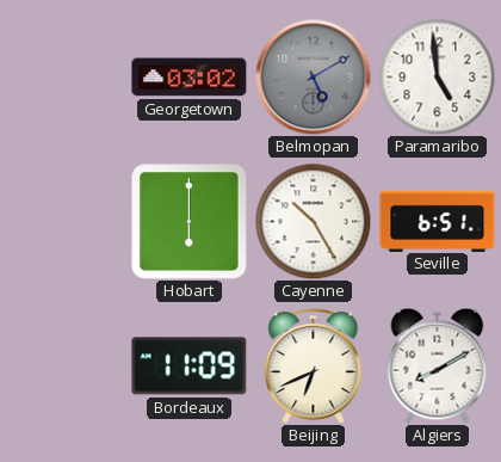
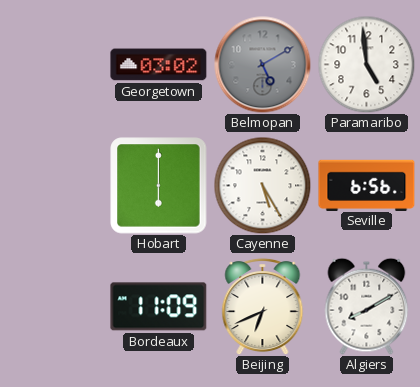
Cayenne: 10:25 -> 5:25 (262, 185)
Seville: 6:51 -> 6:56 (367, 185)
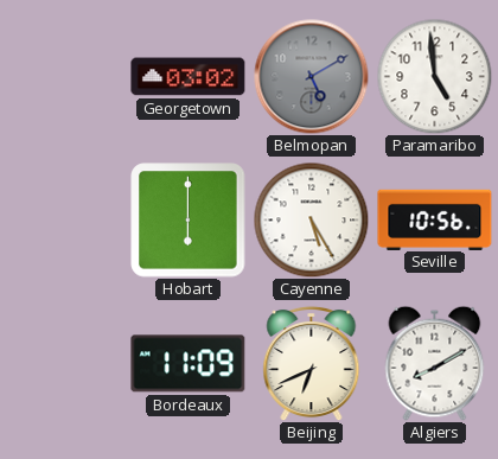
Seville: 6:56 -> 10:56 (435, 219)
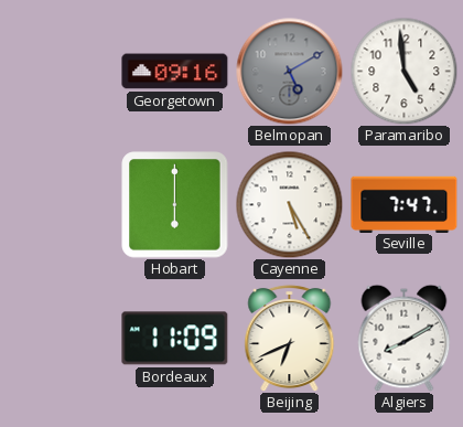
Georgetown: 03:02 -> 09:16 (175, 72)
Seville: 10:56 -> 7:47 (405, 204)
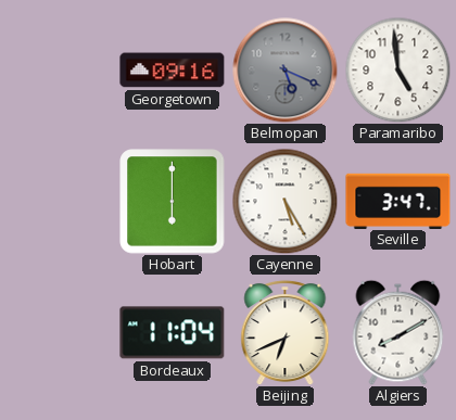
Belmopan: 5:10 -> 5:19 (286, 71)
Seville: 7:47 -> 3:47 (398, 201)
Bordeaux: 11:09 -> 11:04 (173, 333)
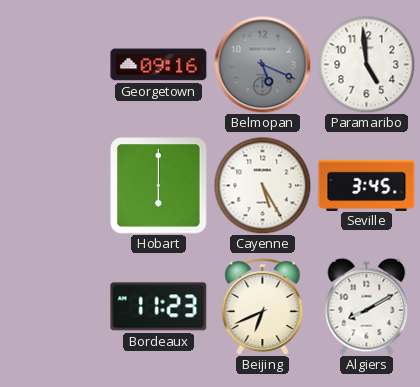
Seville: 3:47 -> 3:45 (367, 185)
Bordeaux: 11:04 -> 11:23 (159, 307)
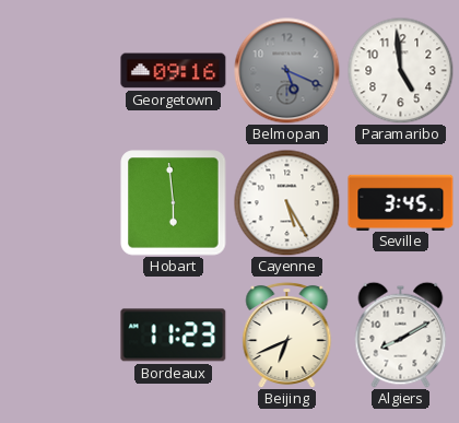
Hobart: 6:00 -> 5:59 (174, 203)
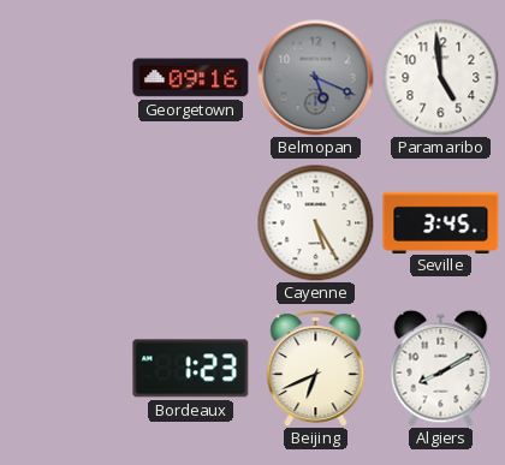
Hobart: 5:59 -> none (174, 203)
Bordeaux: 11:23 -> 1:23 (191, 369)
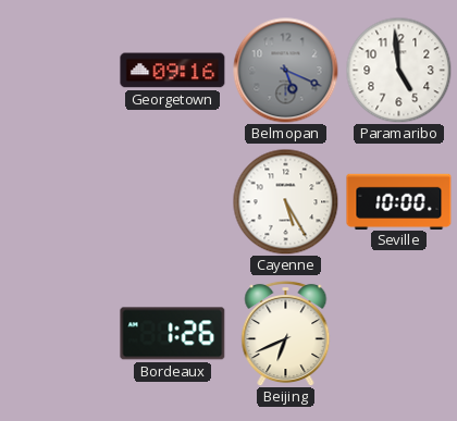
Seville: 3:45 -> 10:00 (399, 201)
Bordeaux: 1:23 -> 1:26 (173, 334)
Algiers: 8:10 -> none (441, 368)
